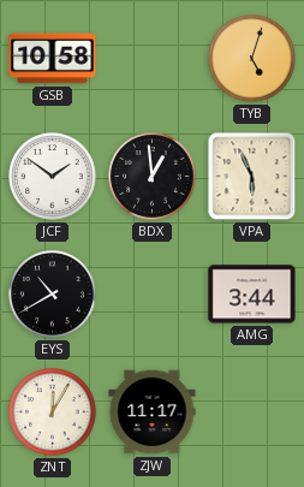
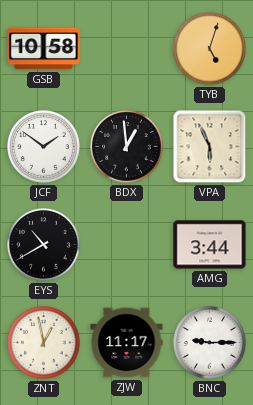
ZNT: 12:05 -> 12:58 (44, 343)
BNC: none -> 9:15 (210, 343)
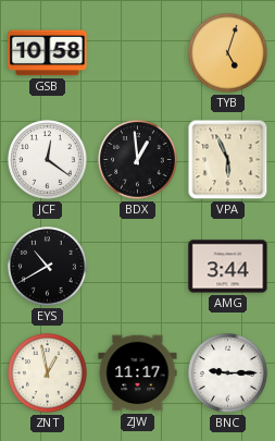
JCF: 1:51 -> 12:21 (48, 160)
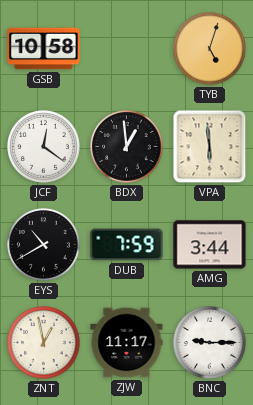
VPA: 5:56 -> 5:59 (210, 147)
DUB: none -> 7:59 (127, 245)
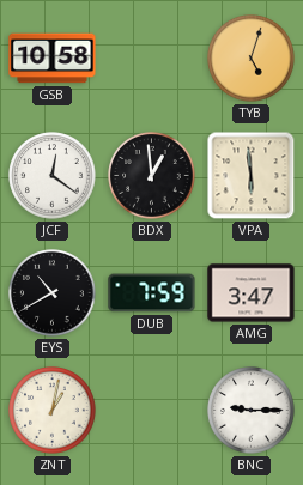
AMG: 3:44 -> 3:47 (252, 293)
ZNT: 12:58 -> 1:02 (53, 411)
ZJW: 11:17 -> none (127, 343)
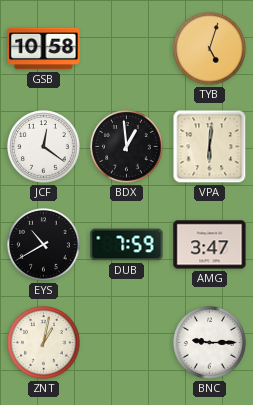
VPA: 5:59 -> 6:01 (210, 147)
